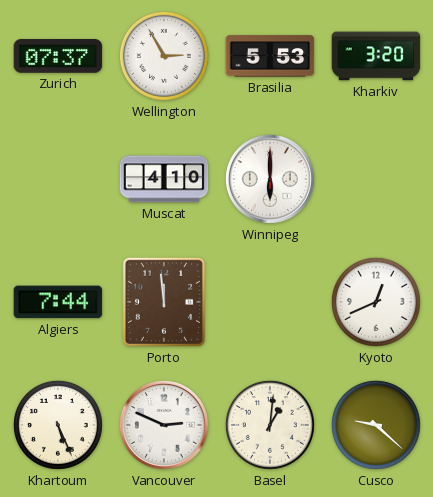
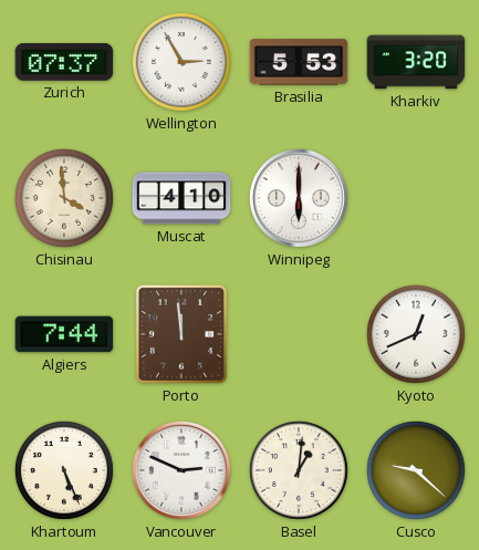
Chisinau: none -> 3:59 (64, 198)
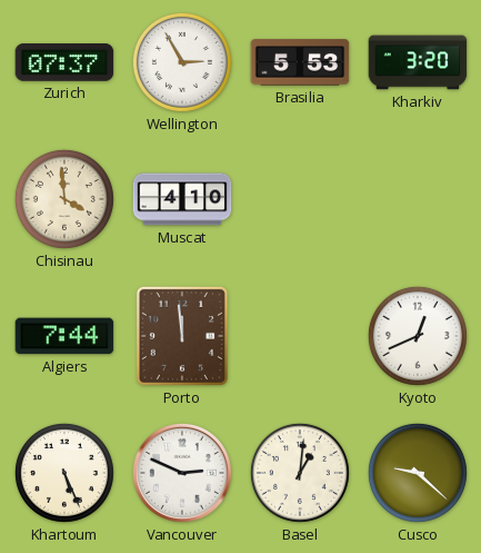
Winnipeg: 6:00 -> none (299, 198)
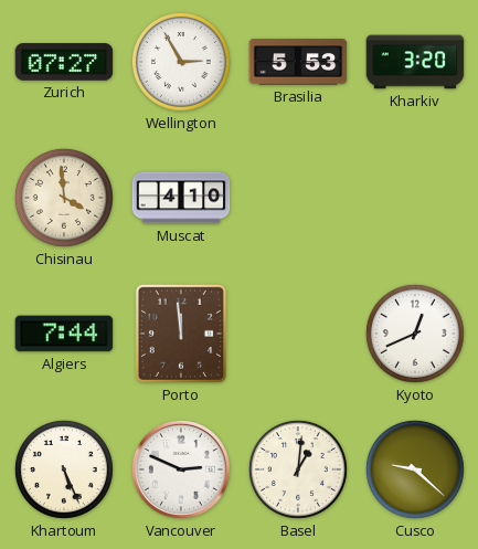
Zurich: 07:37 -> 07:27 (64, 63)
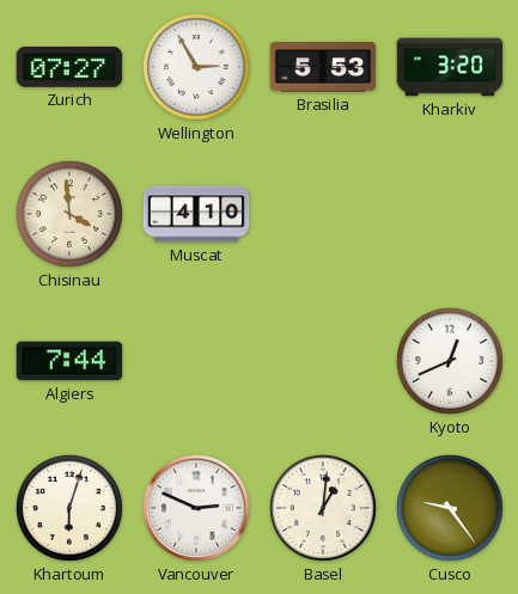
Porto: 11:59 -> none (181, 334)
Khartoum: 5:26 -> 6:03 (69, 508)
Cusco: 9:22 -> 9:24 (450, 508)
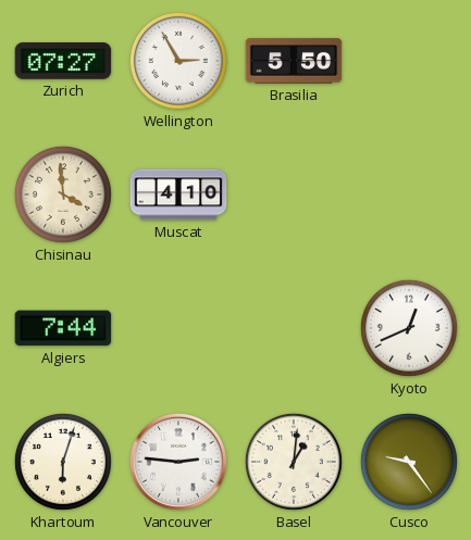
Brasilia: 5:53 -> 5:50 (294, 61)
Kharkiv: 3:20 -> none (450, 67)
Vancouver: 2:49 -> 2:46 (178, 462)
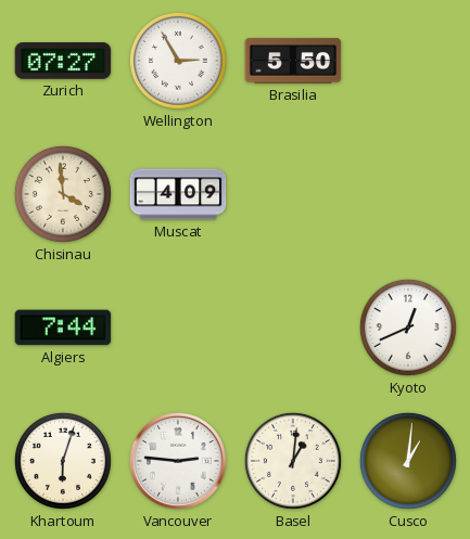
Muscat: 4:10 -> 4:09 (178, 194)
Cusco: 9:24 -> 1:01 (408, 461)
